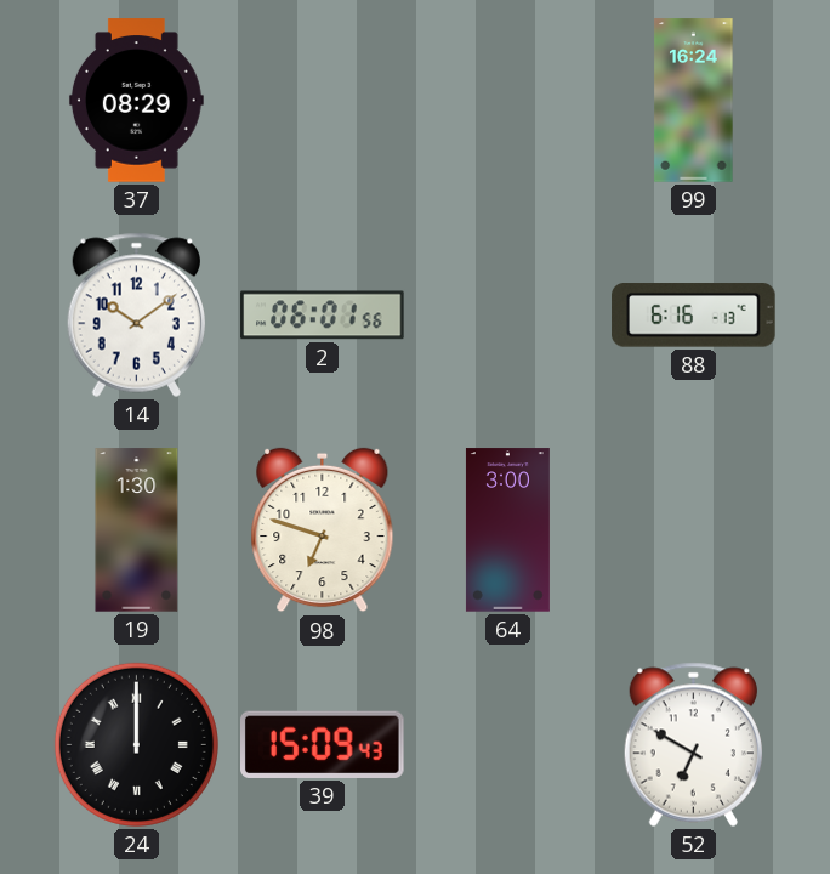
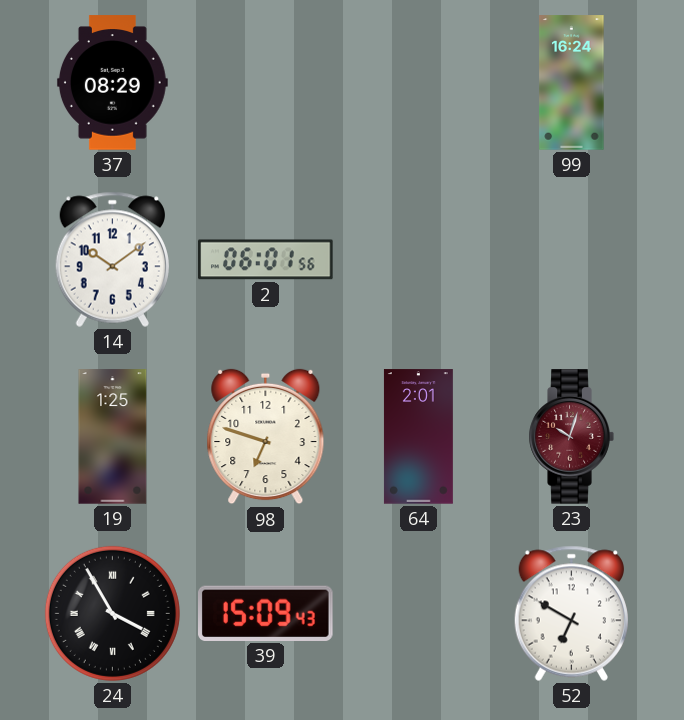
88: 6:16 -> none (694, 316)
19: 1:30 -> 1:25 (113, 437)
64: 3:00 -> 2:01 (418, 437)
23: none -> 10:03 (571, 437)
24: 12:00 -> 3:55 (112, 613)
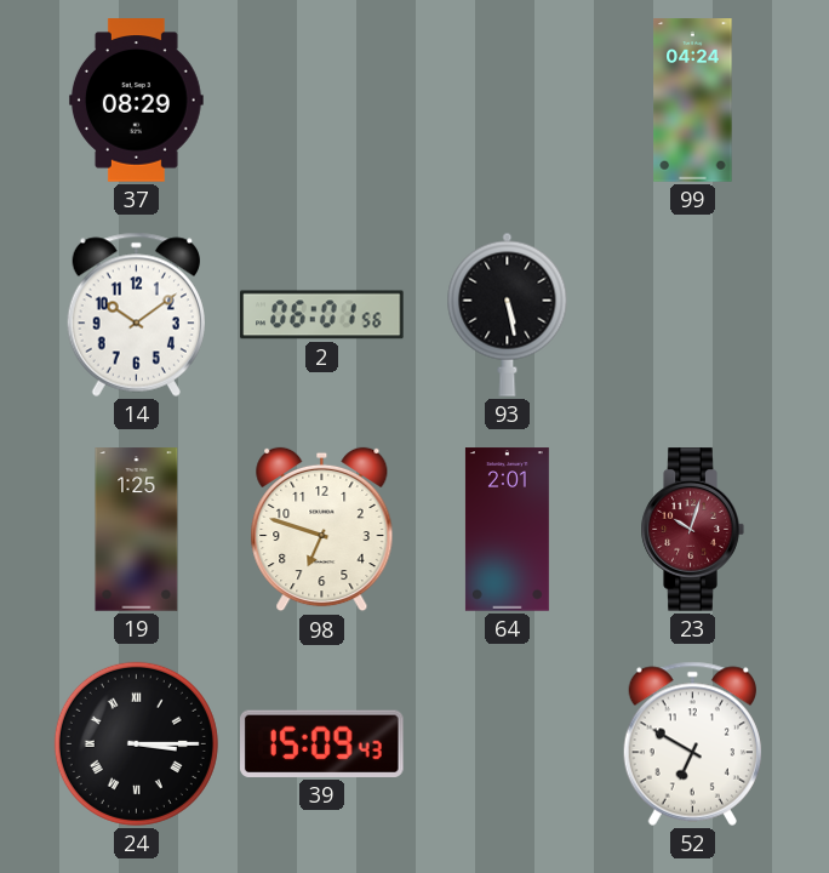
99: 16:24 -> 04:24 (693, 101)
93: none -> 5:28 (508, 314)
24: 3:55 -> 3:15 (136, 743)
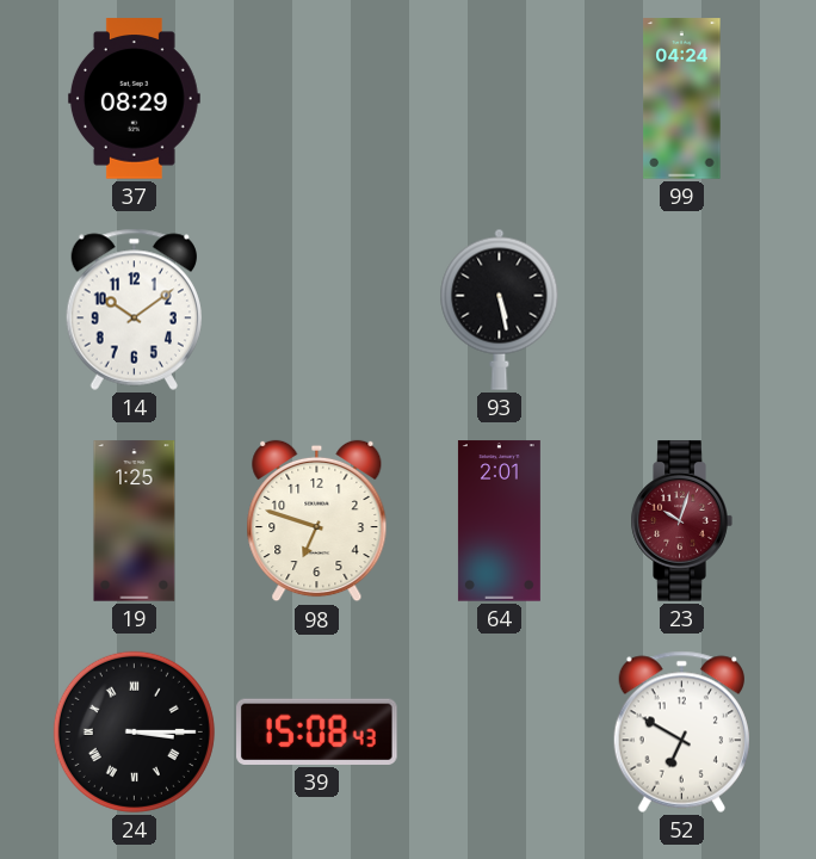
2: 06:01 -> none (322, 315)
39: 15:09 -> 15:08 (317, 731)
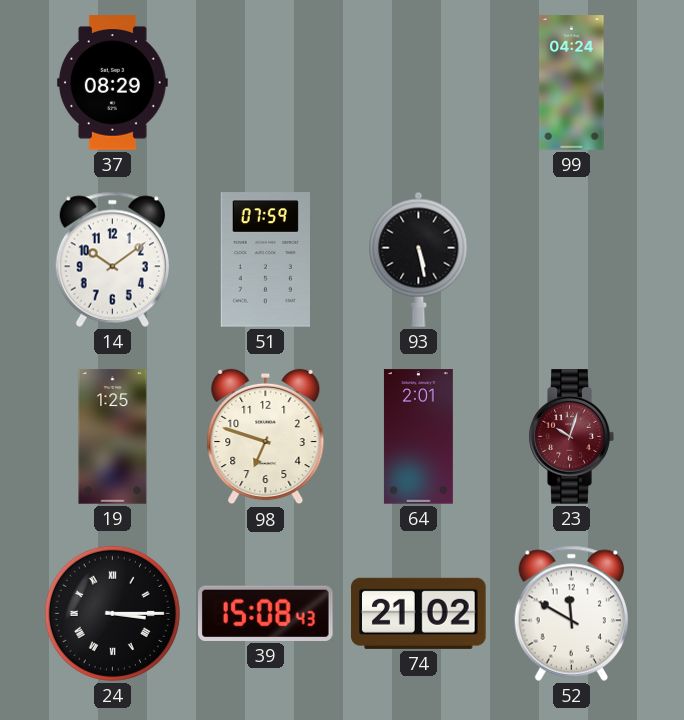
51: none -> 07:59 (265, 260)
74: none -> 21:02 (419, 613)
52: 6:50 -> 11:50 (571, 613)
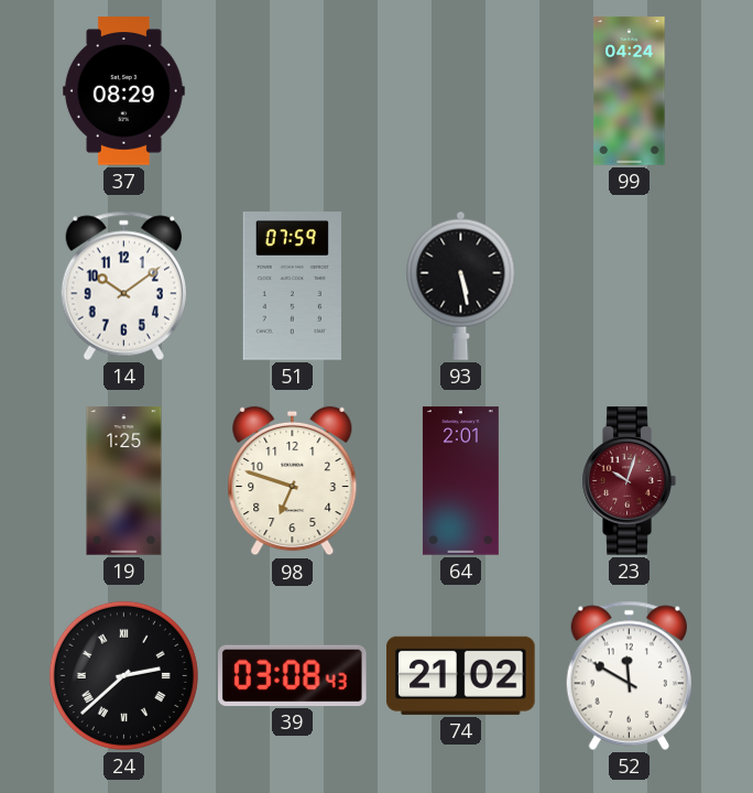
24: 3:15 -> 2:38 (123, 675)
39: 15:08 -> 03:08 (293, 675)
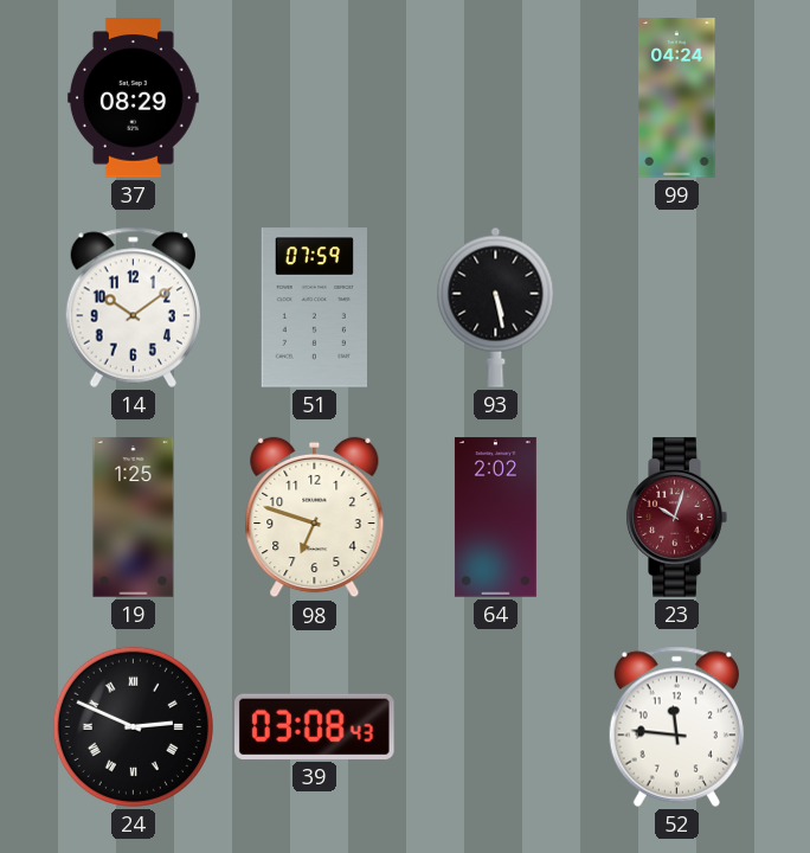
64: 2:01 -> 2:02 (495, 518)
24: 2:38 -> 2:49 (133, 726)
74: 21:02 -> none (461, 675)
52: 11:50 -> 11:46 (676, 726)
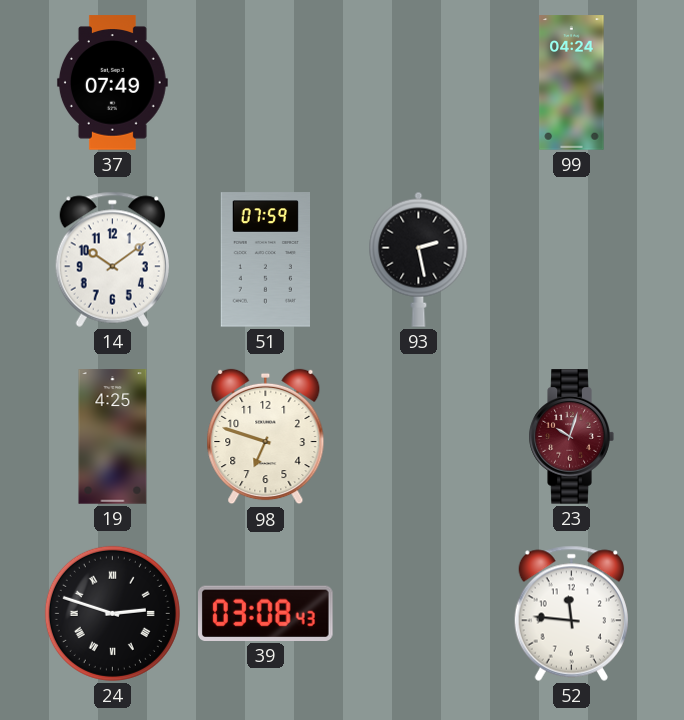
37: 08:29 -> 07:49 (112, 83)
93: 5:28 -> 2:28 (419, 259)
19: 1:25 -> 4:25 (113, 437)
64: 2:02 -> none (495, 518)
24: 2:49 -> 2:48 (112, 613)
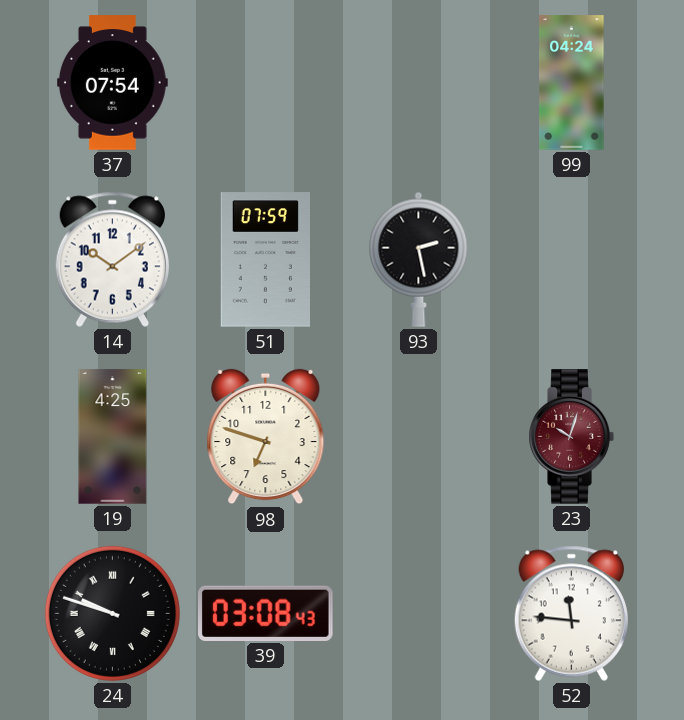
37: 07:49 -> 07:54 (112, 83)
24: 2:48 -> 9:48 (112, 613)
